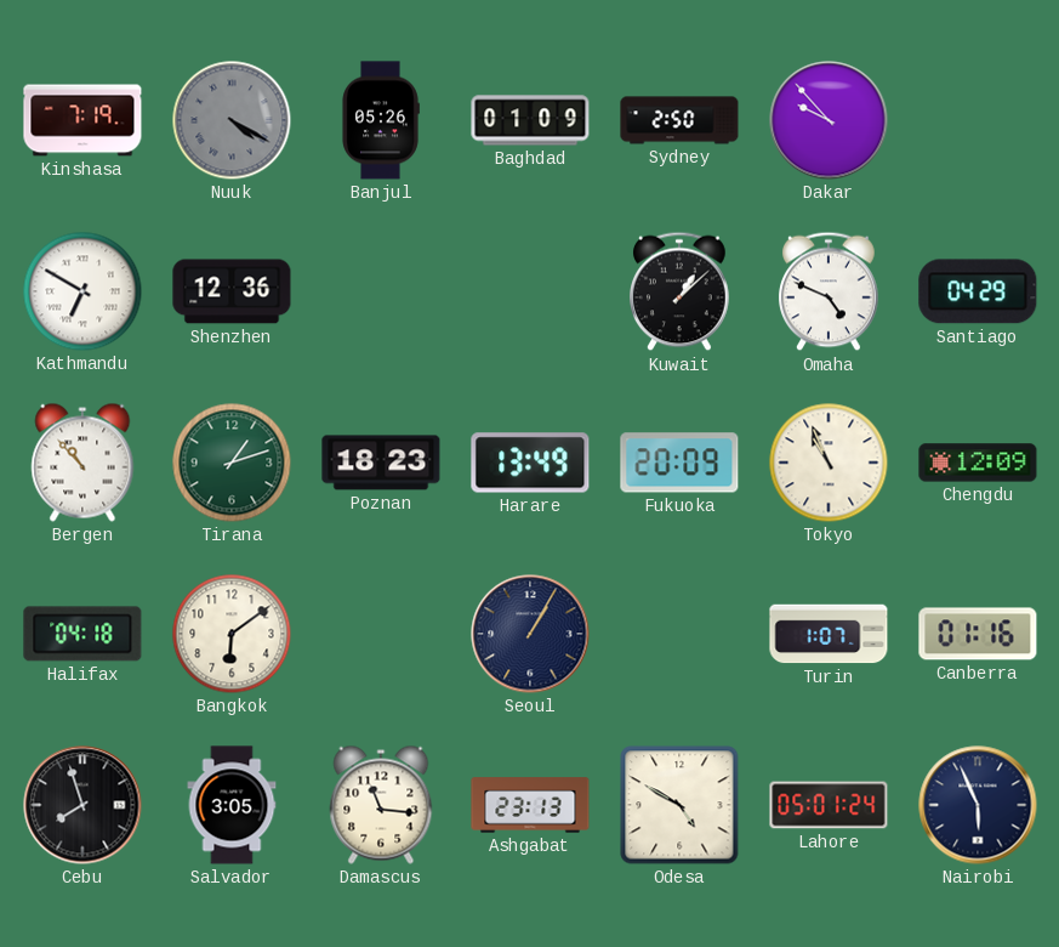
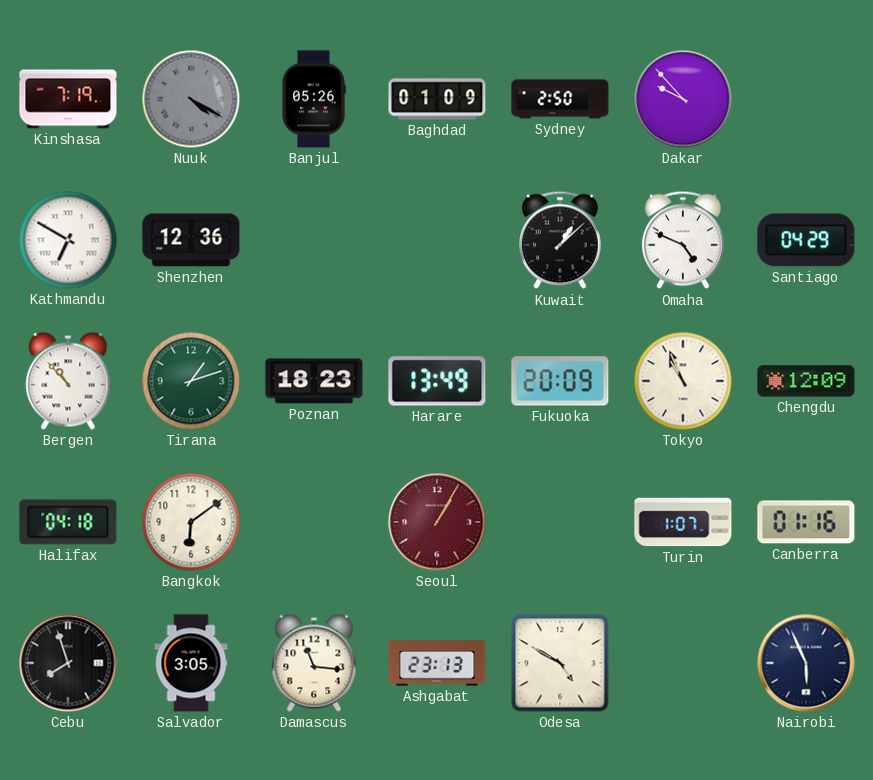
Seoul dial: navy -> burgundy (437, 522)
Lahore: 05:01 -> none (829, 805)
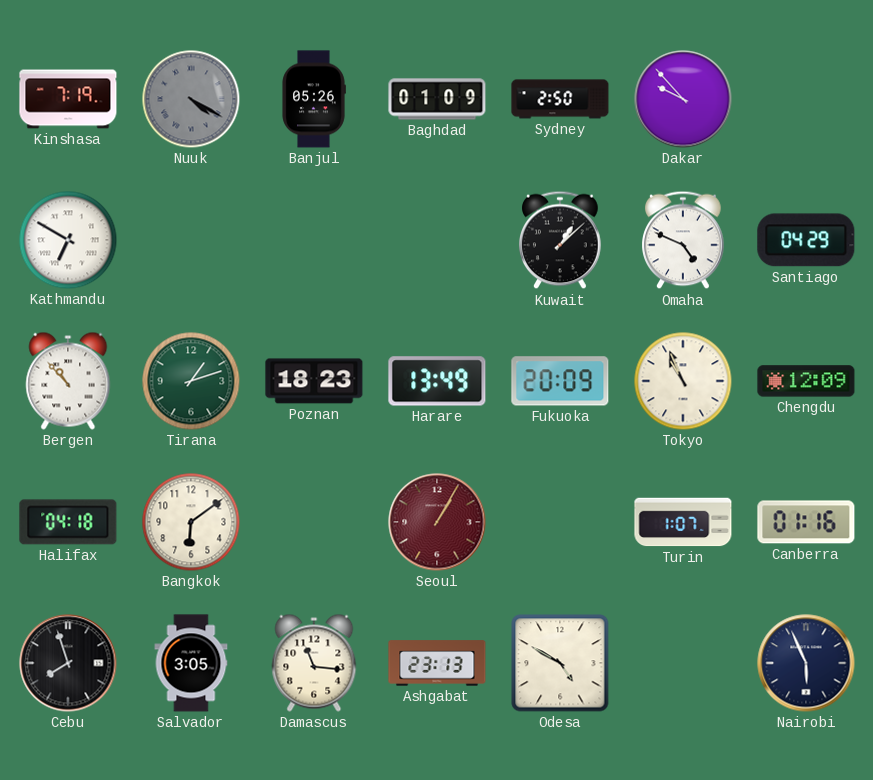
Shenzhen: 12:36 -> none (191, 240)
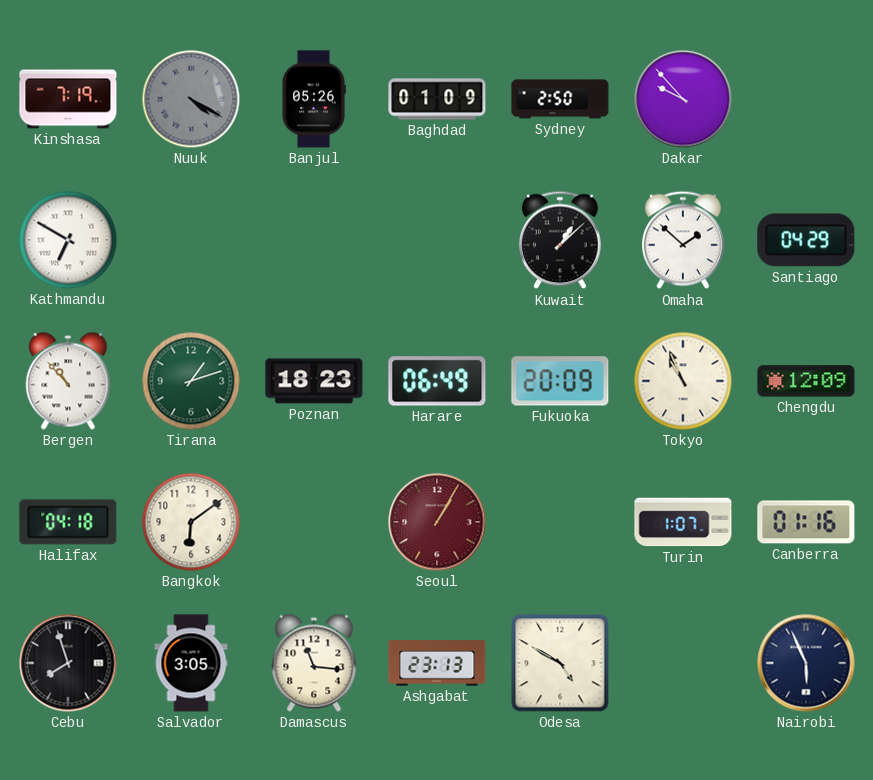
Omaha: 4:49 -> 1:52 (684, 240)
Harare: 13:49 -> 06:49 (437, 381)
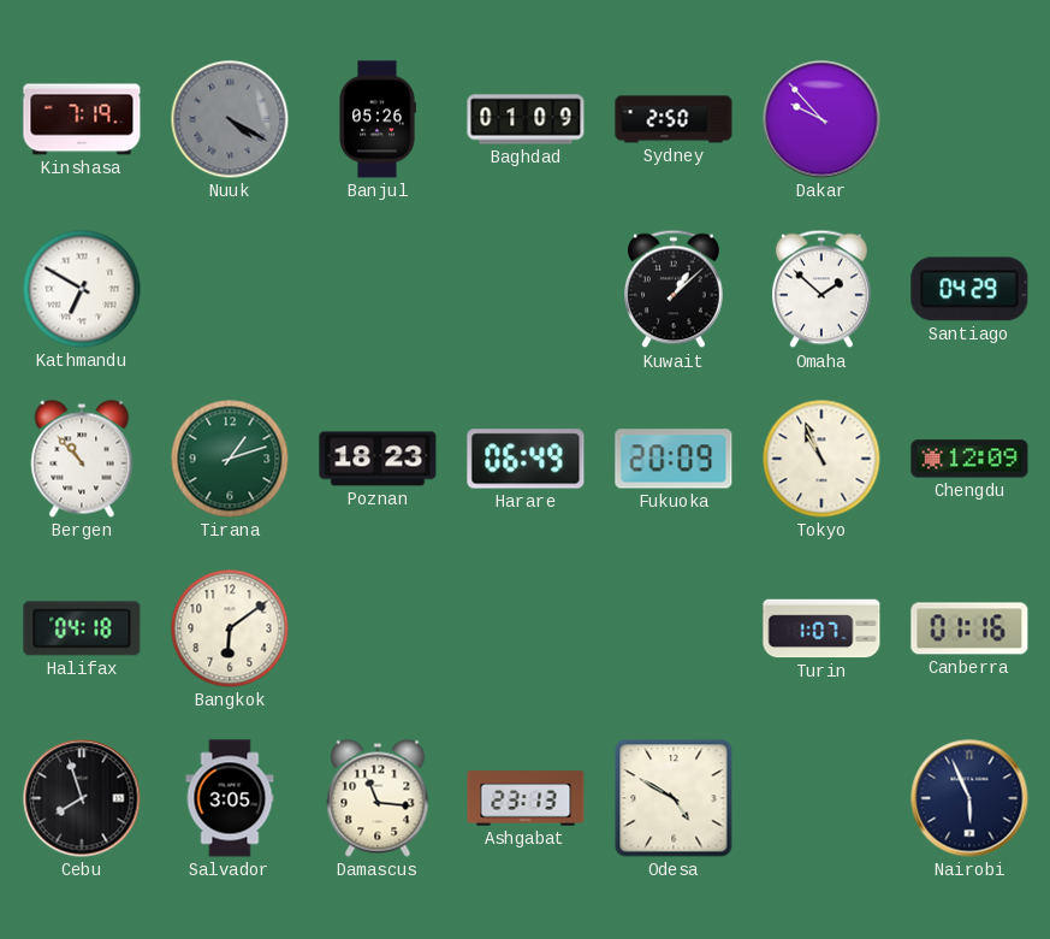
Seoul: 1:05 -> none (437, 522)
